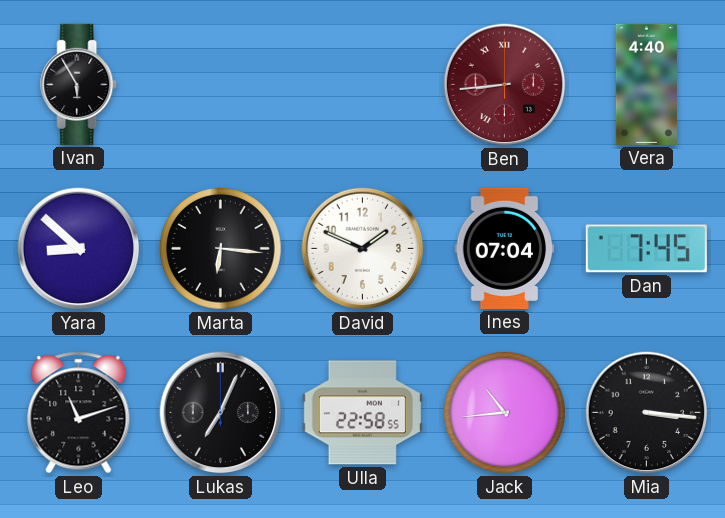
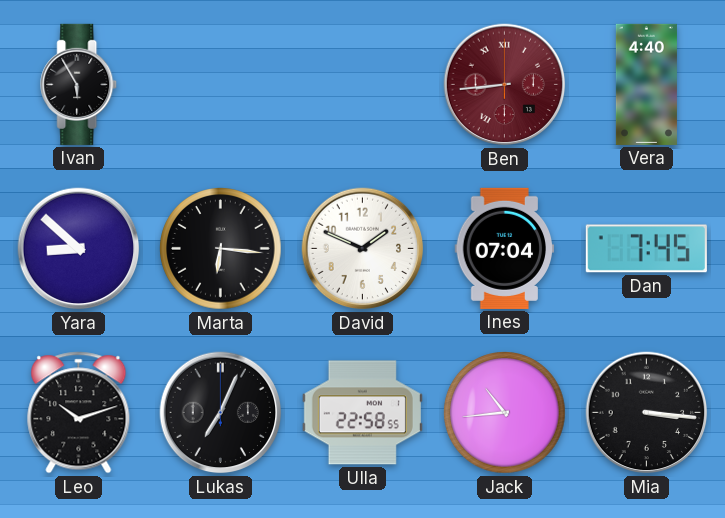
Leo: 11:12 -> 10:12 (79, 413)
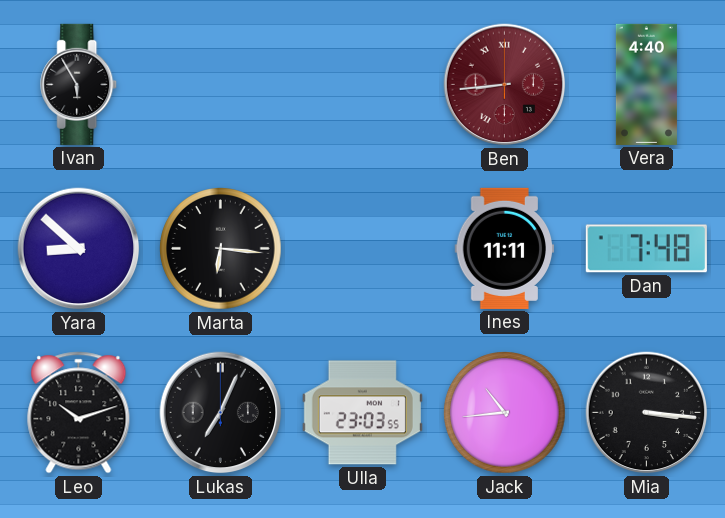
David: 1:49 -> none (363, 249)
Ines: 07:04 -> 11:11 (505, 248)
Dan: 7:45 -> 7:48 (646, 249)
Ulla: 22:58 -> 23:03 (362, 413)
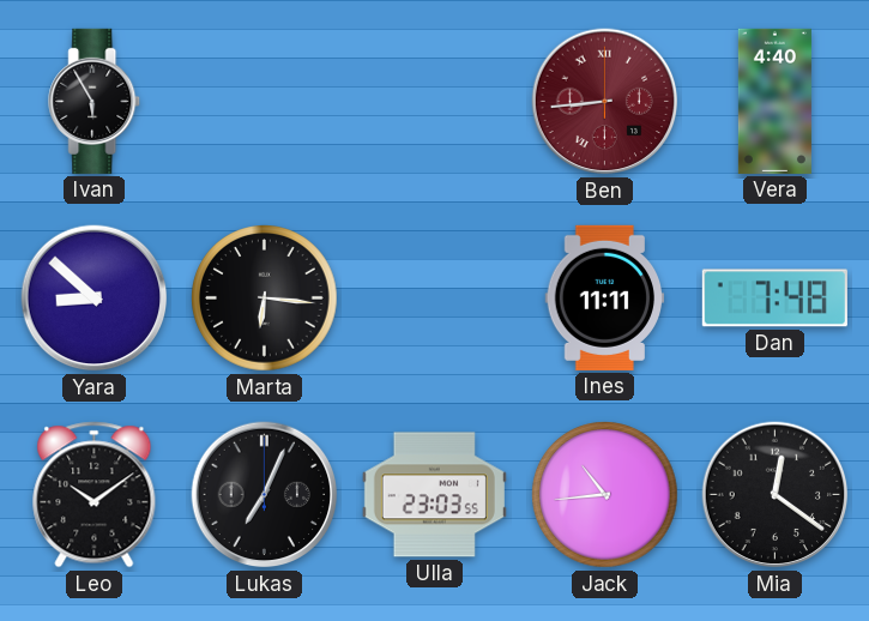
Leo: 10:12 -> 10:09 (95, 495)
Mia: 3:16 -> 12:21 (776, 495)
